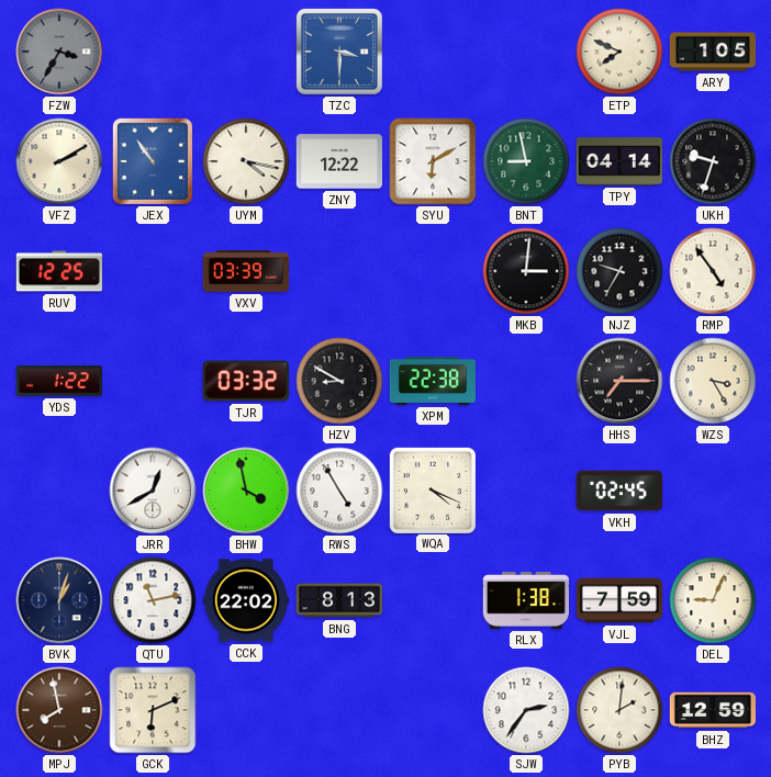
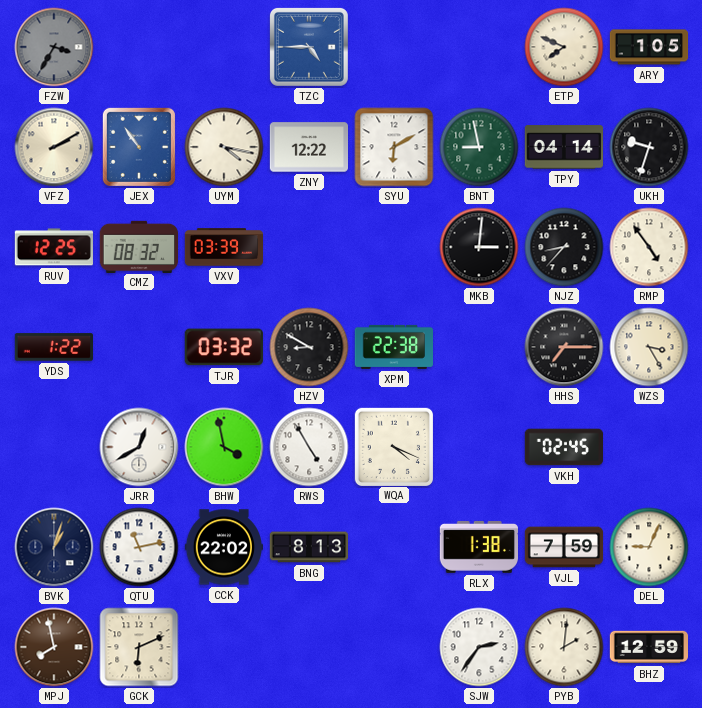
TZC: 3:30 -> 4:45 (309, 47)
CMZ: none -> 08:32 (138, 246)
NJZ: 9:35 -> 8:37 (564, 247)
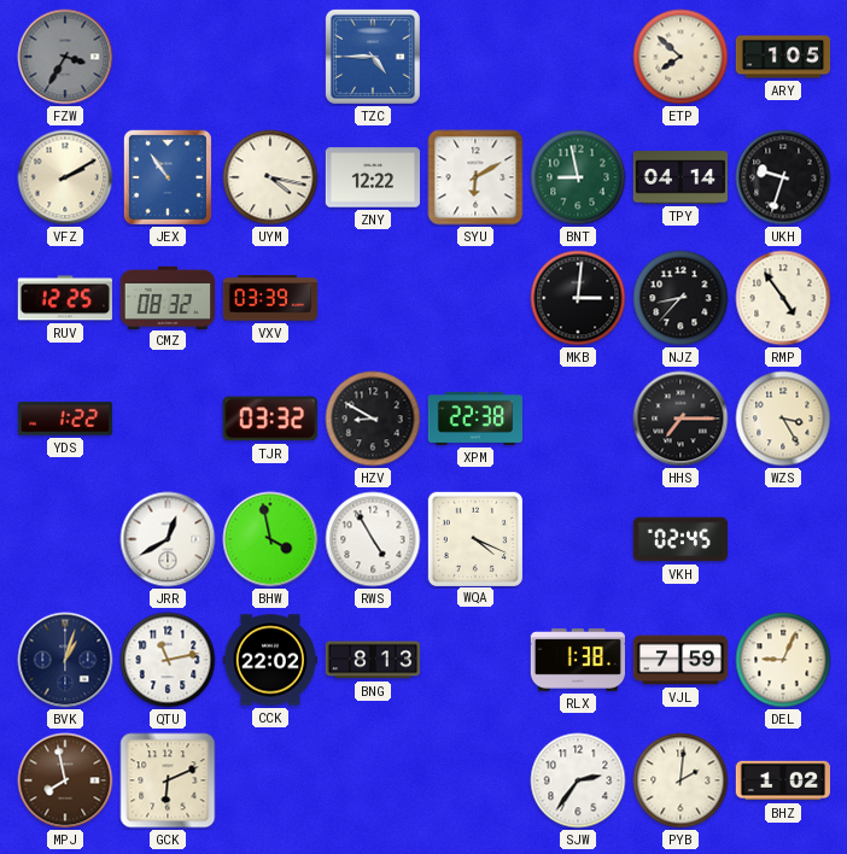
ETP: 7:49 -> 7:52 (680, 57)
BHZ: 12:59 -> 1:02 (782, 780)
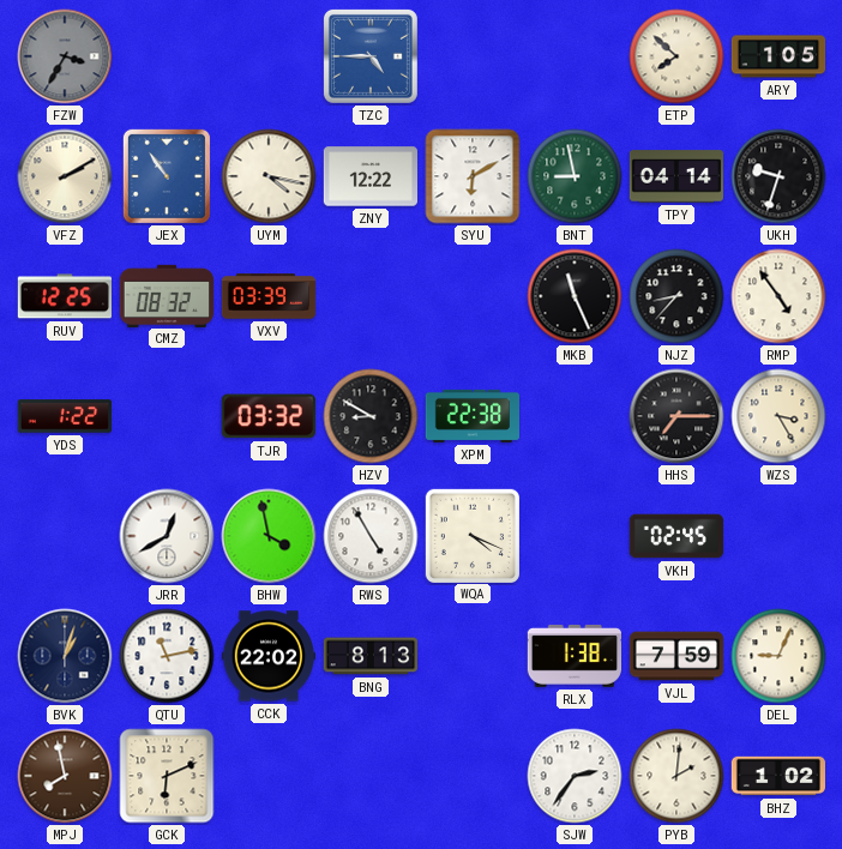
MKB: 3:01 -> 11:26 (575, 296)
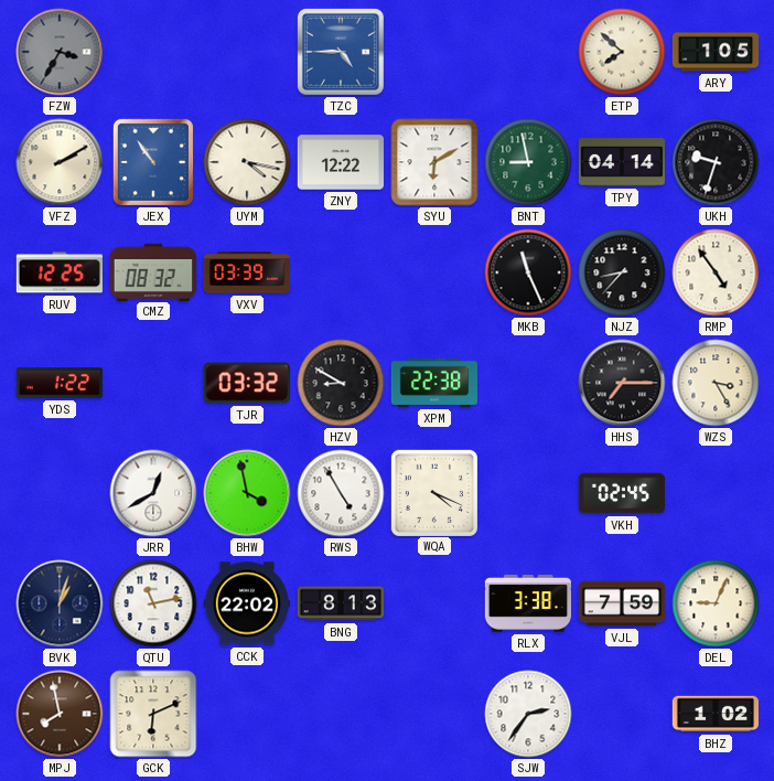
RLX: 1:38 -> 3:38 (527, 603)
PYB: 2:01 -> none (676, 776)
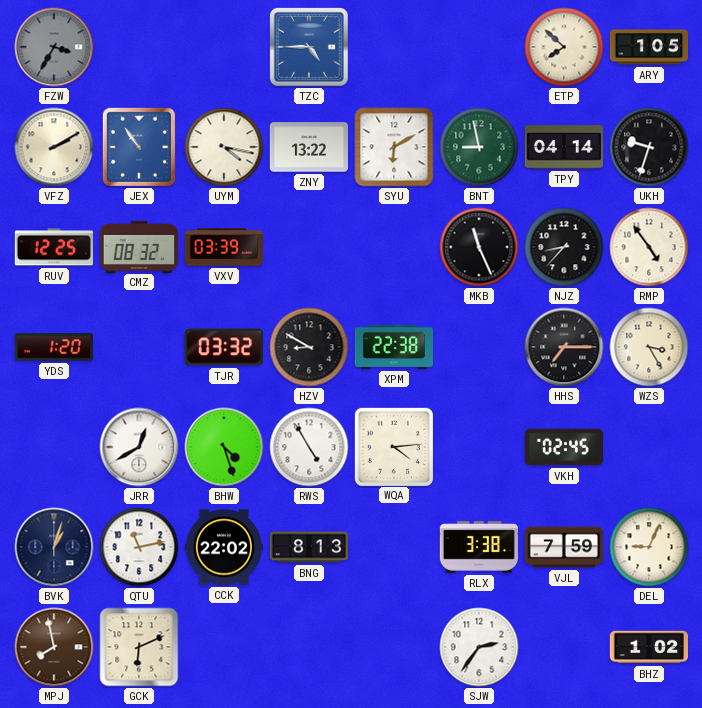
ZNY: 12:22 -> 13:22 (308, 147)
YDS: 1:22 -> 1:20 (53, 347)
BHW: 3:58 -> 4:27 (224, 447)
WQA: 4:19 -> 4:14 (393, 446)
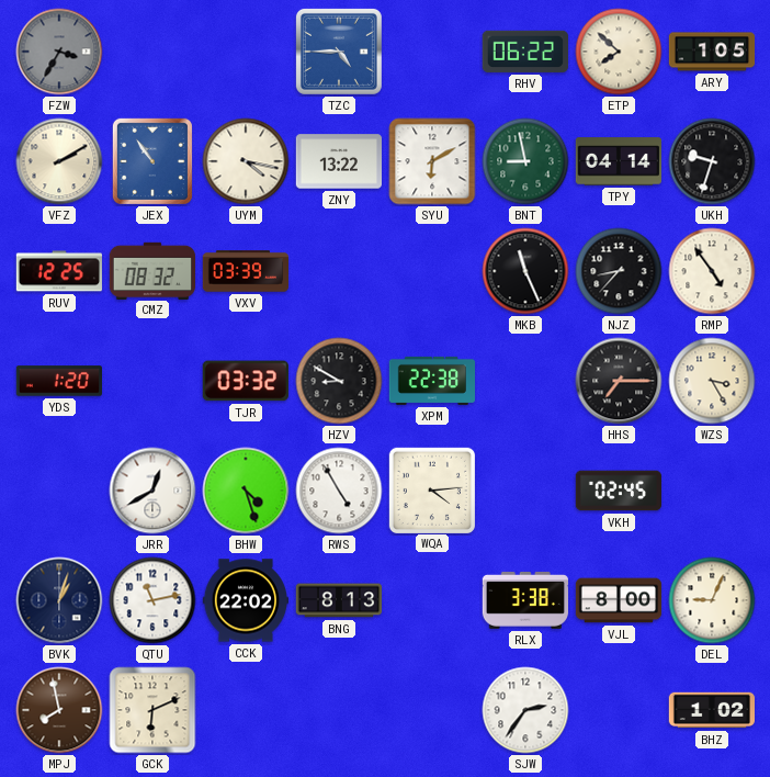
RHV: none -> 06:22 (525, 52)
VJL: 7:59 -> 8:00 (619, 600)
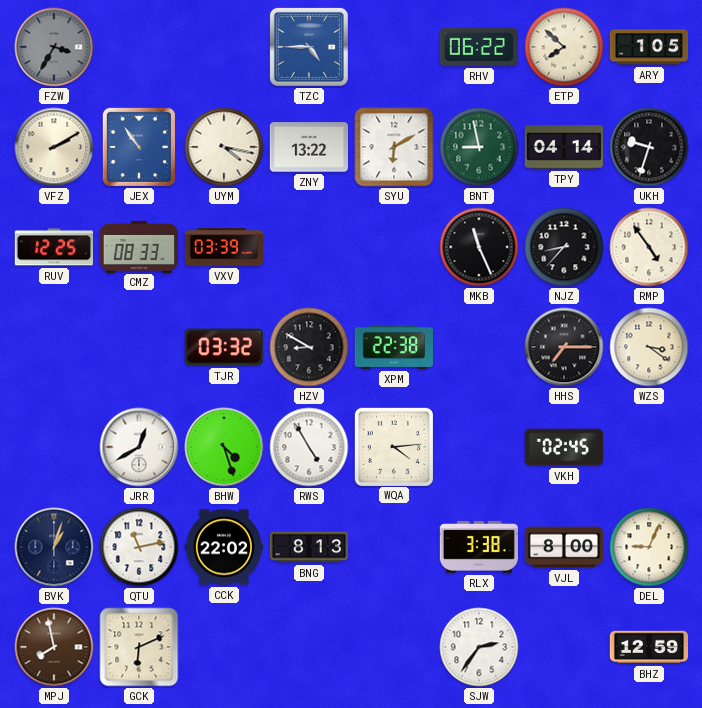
CMZ: 08:32 -> 08:33 (138, 246)
YDS: 1:20 -> none (58, 381)
WZS: 3:25 -> 3:21 (649, 347)
BHZ: 1:02 -> 12:59 (648, 647)
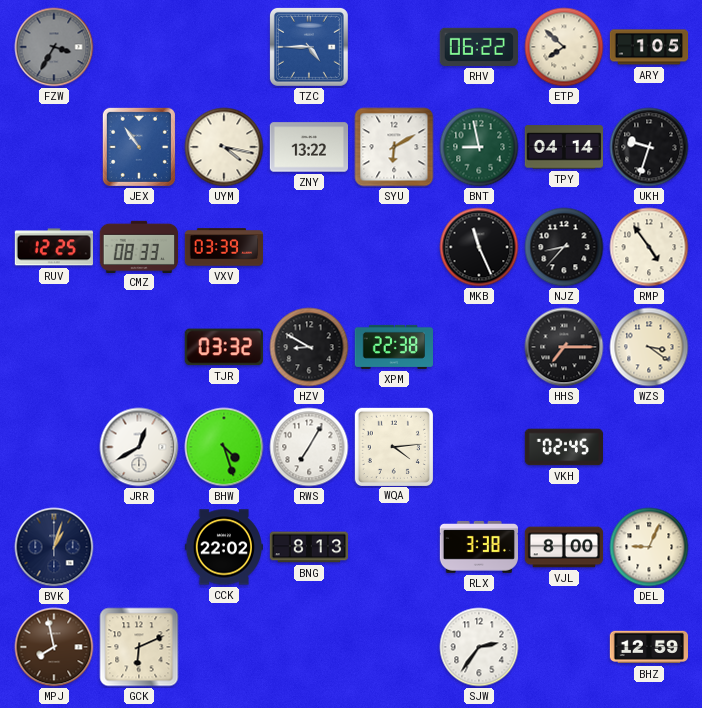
VFZ: 2:10 -> none (54, 147)
RWS: 4:55 -> 7:05 (309, 447)
QTU: 11:13 -> none (139, 547)
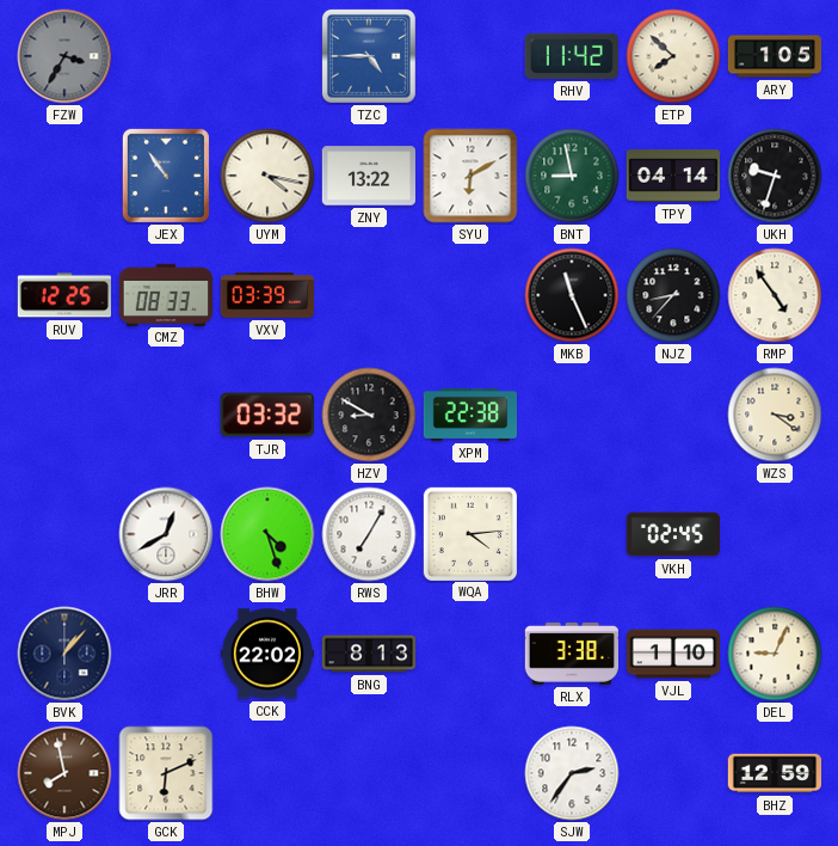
RHV: 06:22 -> 11:42 (572, 56)
HHS: 7:15 -> none (564, 347)
BVK: 1:03 -> 1:07 (64, 654)
VJL: 8:00 -> 1:10 (673, 654)
